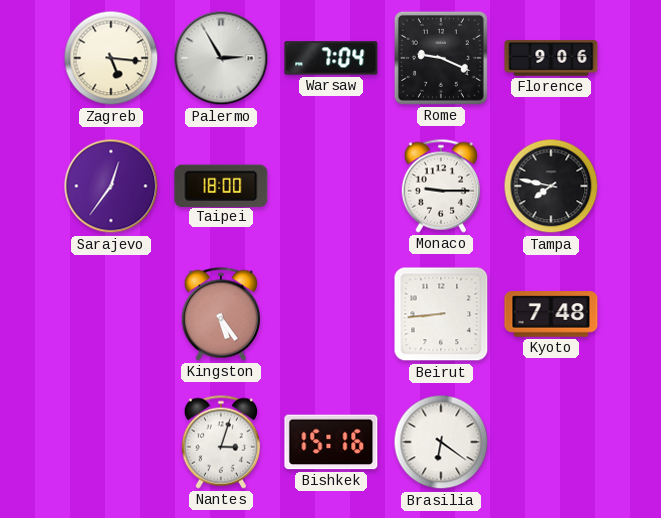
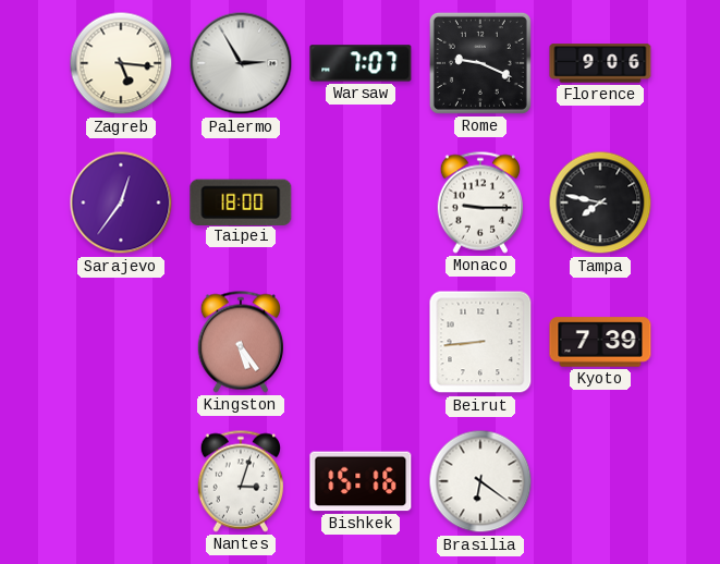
Warsaw: 7:04 -> 7:07 (361, 63)
Kyoto: 7:48 -> 7:39 (600, 342)
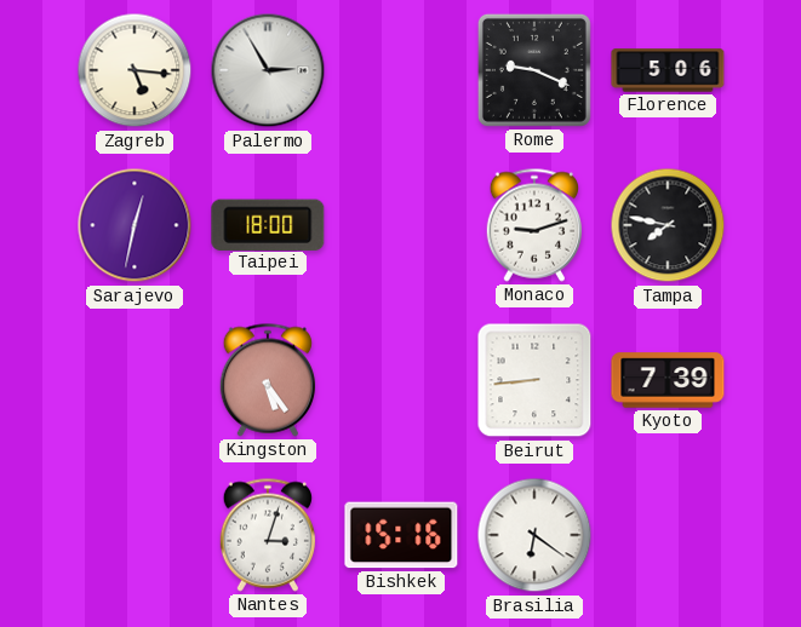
Warsaw: 7:07 -> none (361, 63)
Florence: 9:06 -> 5:06 (668, 70)
Sarajevo: 12:36 -> 12:32 (135, 225)
Monaco: 9:15 -> 9:12 (533, 225)
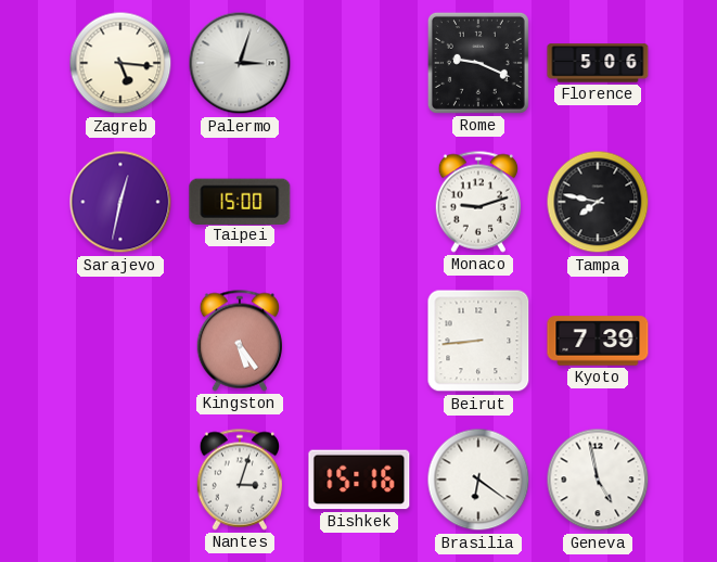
Palermo: 2:55 -> 3:03 (240, 63)
Taipei: 18:00 -> 15:00 (240, 201)
Geneva: none -> 4:58 (598, 480)
